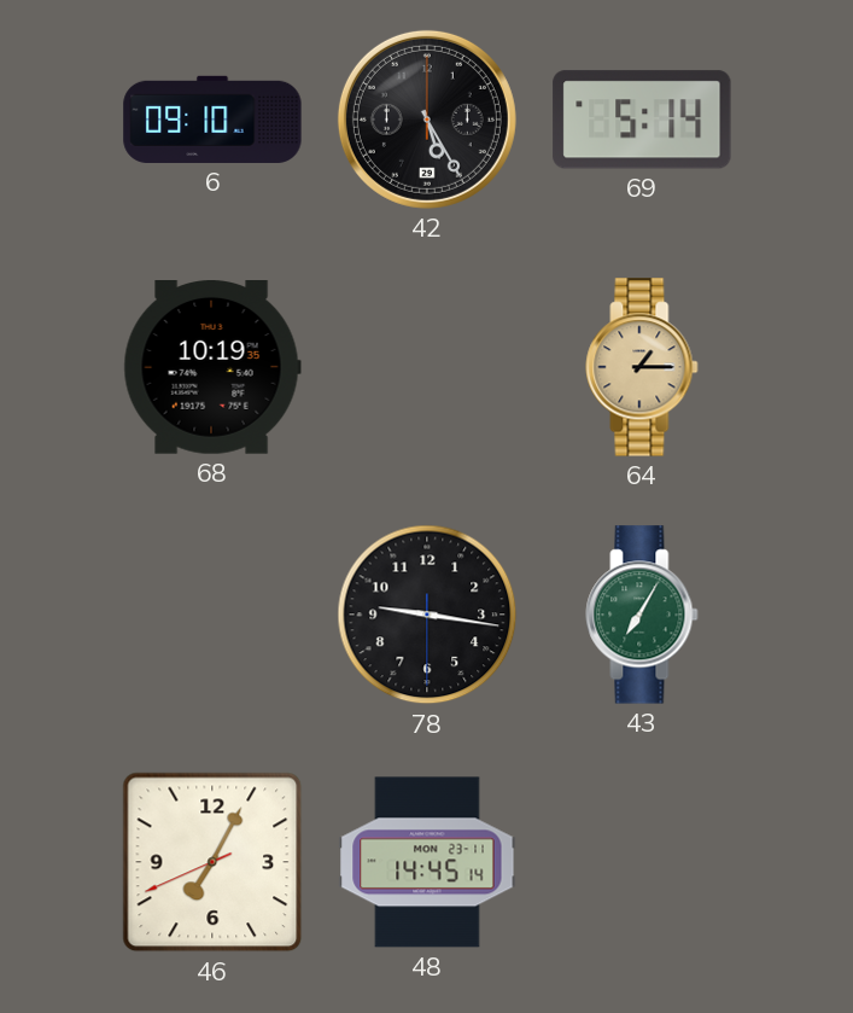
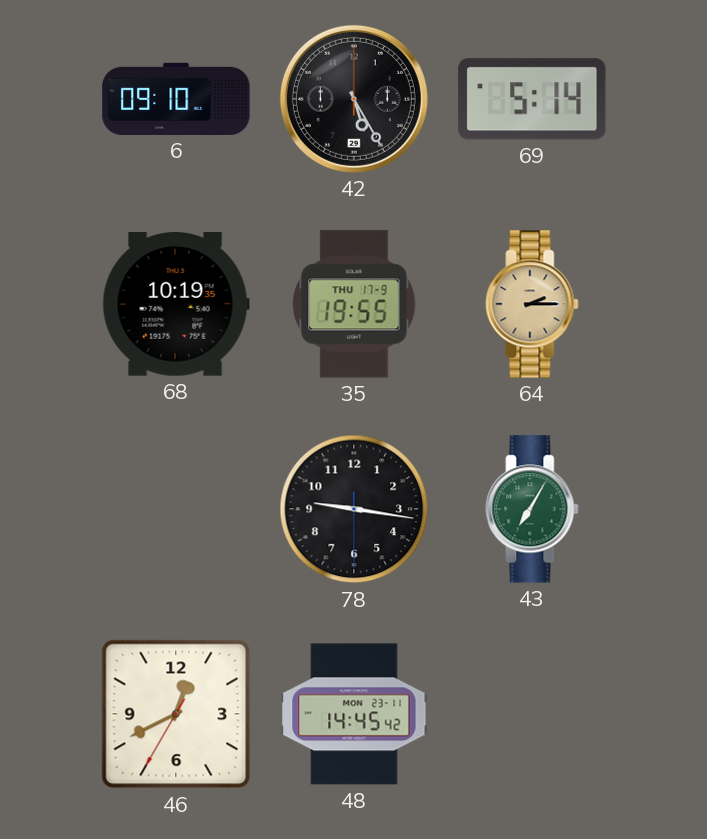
35: none -> 19:55 (354, 304)
64: 1:15 -> 2:15 (532, 304)
46: 7:04 -> 12:40 (176, 714)
48: 14:45:14 -> 14:45:42 (354, 714)
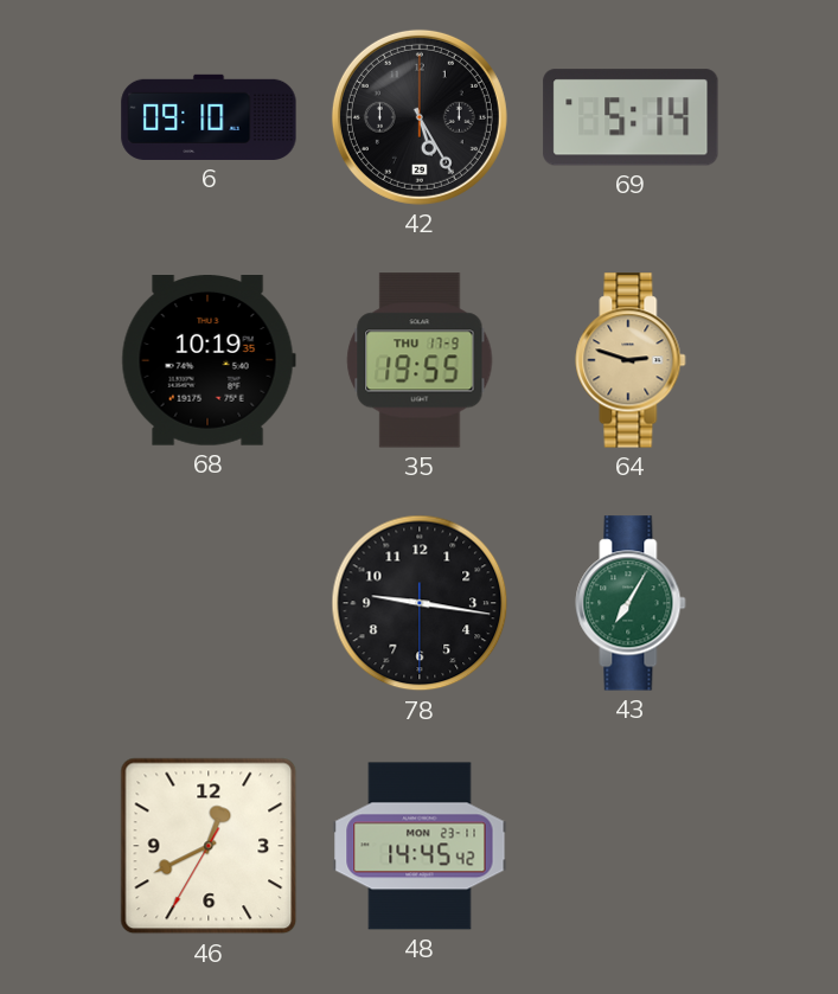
64: 2:15 -> 2:48 (631, 360)
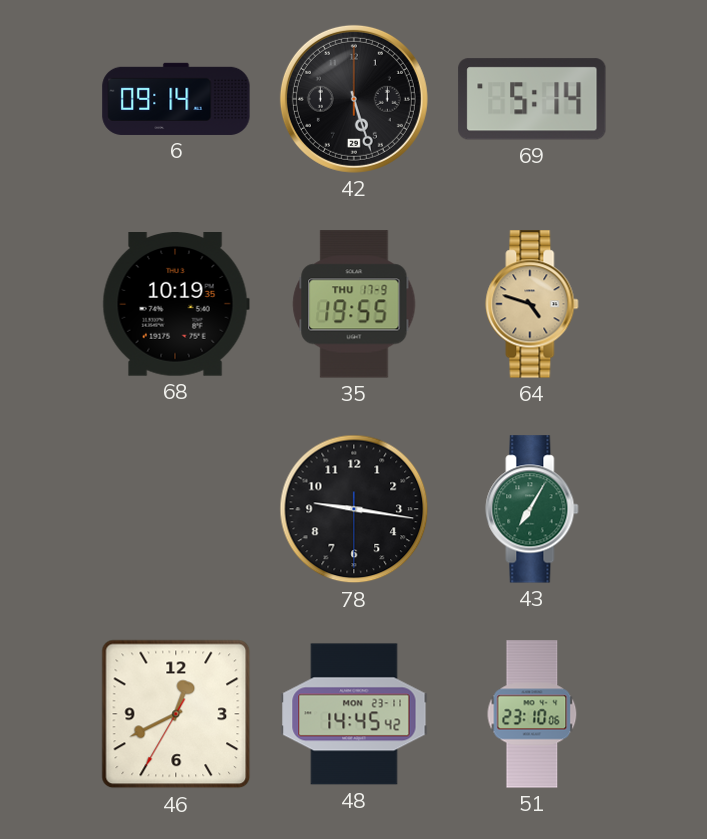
6: 09:10 -> 09:14 (176, 99)
42: 5:25 -> 5:27 (354, 99)
64: 2:48 -> 4:48 (532, 304)
51: none -> 23:10 (532, 714)
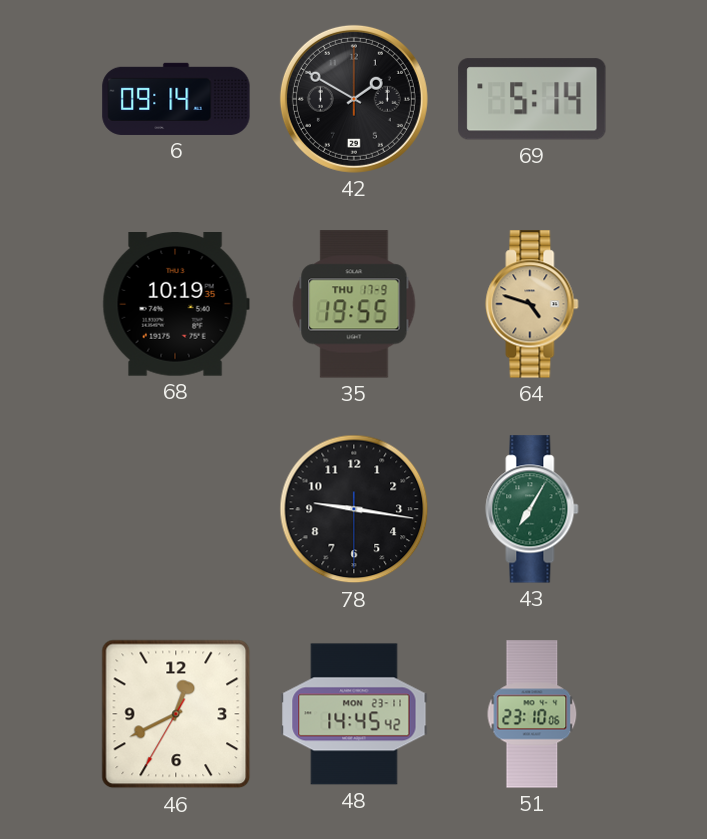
42: 5:27 -> 1:50 (354, 99)
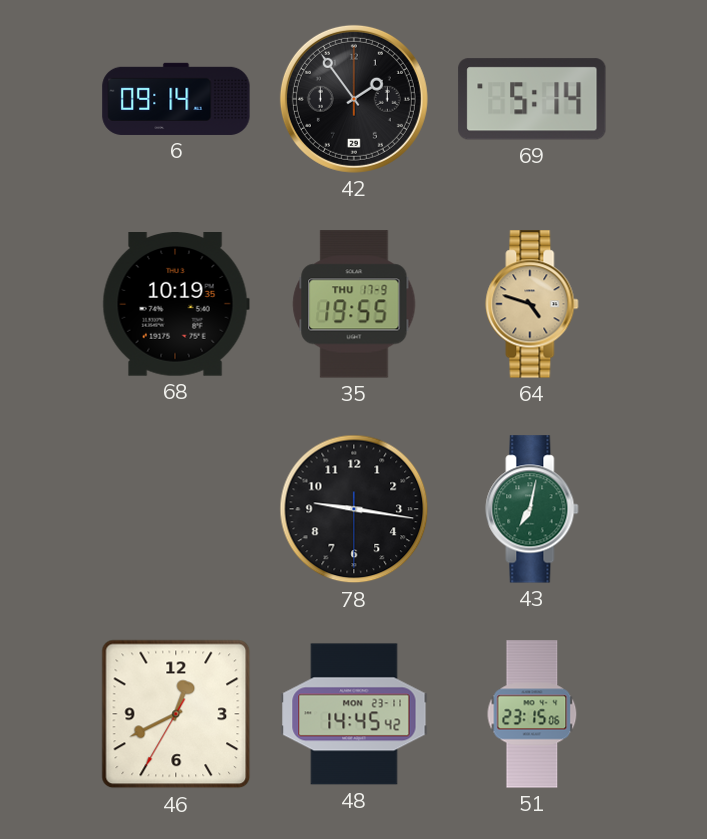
42: 1:50 -> 1:54 (354, 99)
43: 7:05 -> 7:02 (532, 509)
51: 23:10 -> 23:15 (532, 714)
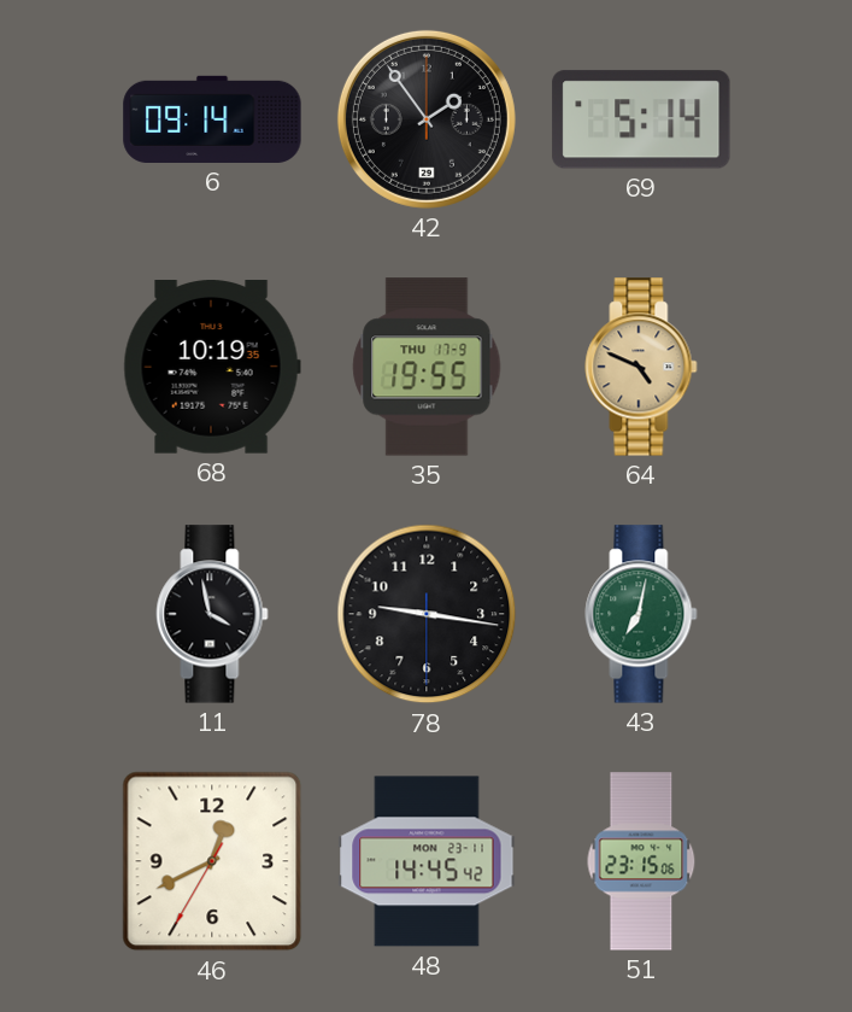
64: 4:48 -> 4:49 (641, 367)
11: none -> 3:58 (212, 614)
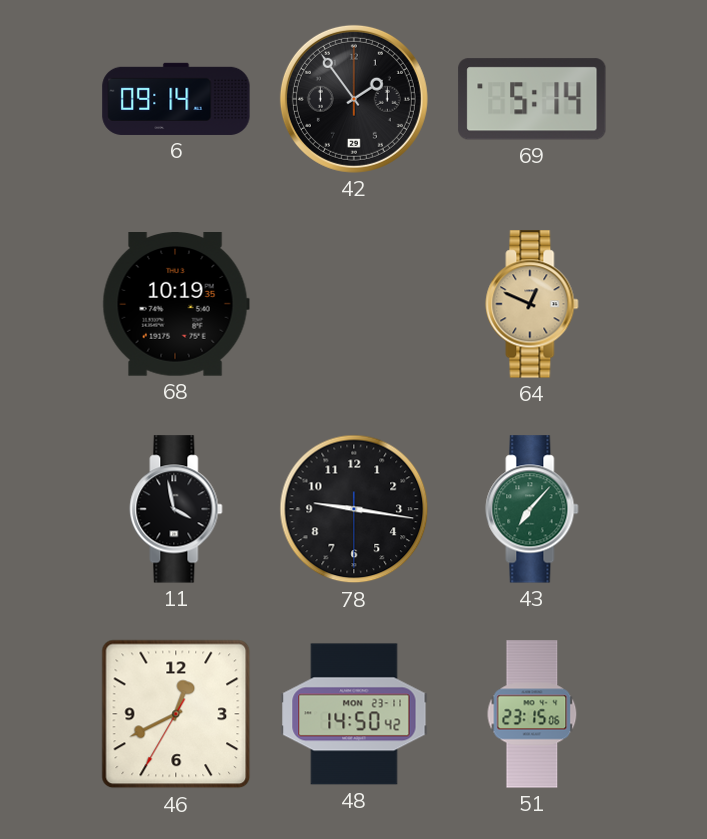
35: 19:55 -> none (427, 367)
64: 4:49 -> 12:49 (532, 304)
43: 7:02 -> 7:07 (532, 509)
48: 14:45 -> 14:50 (354, 714)
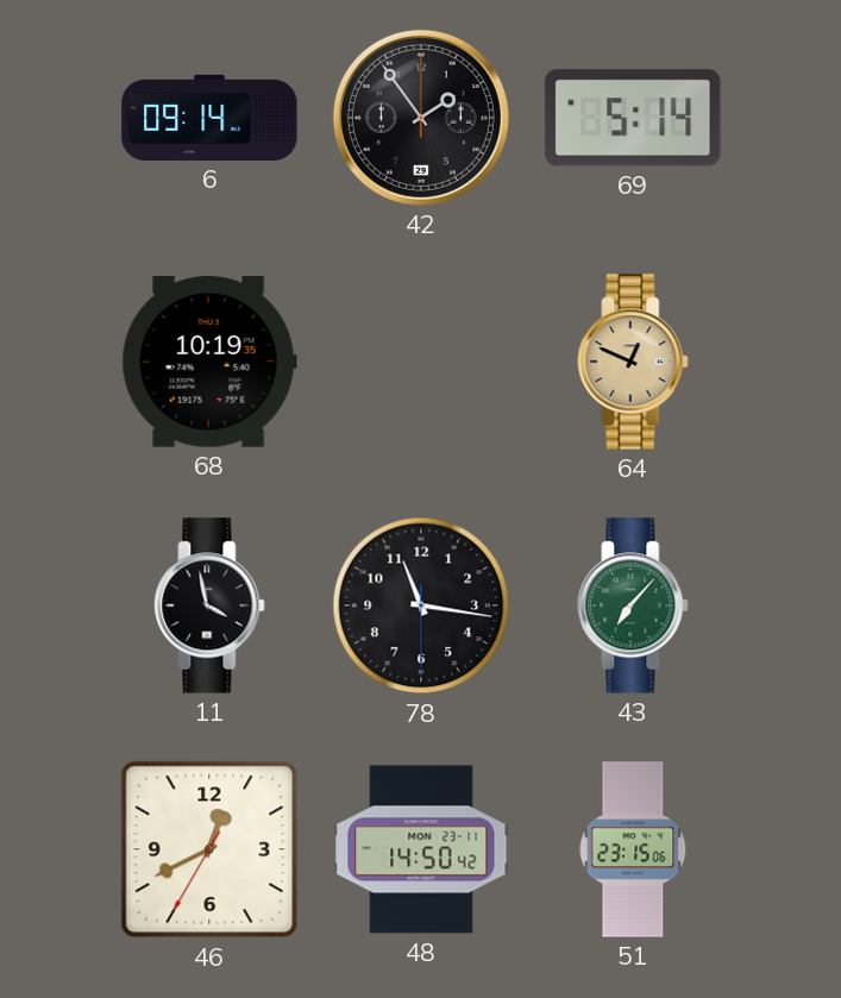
78: 9:16 -> 11:16 (421, 605)
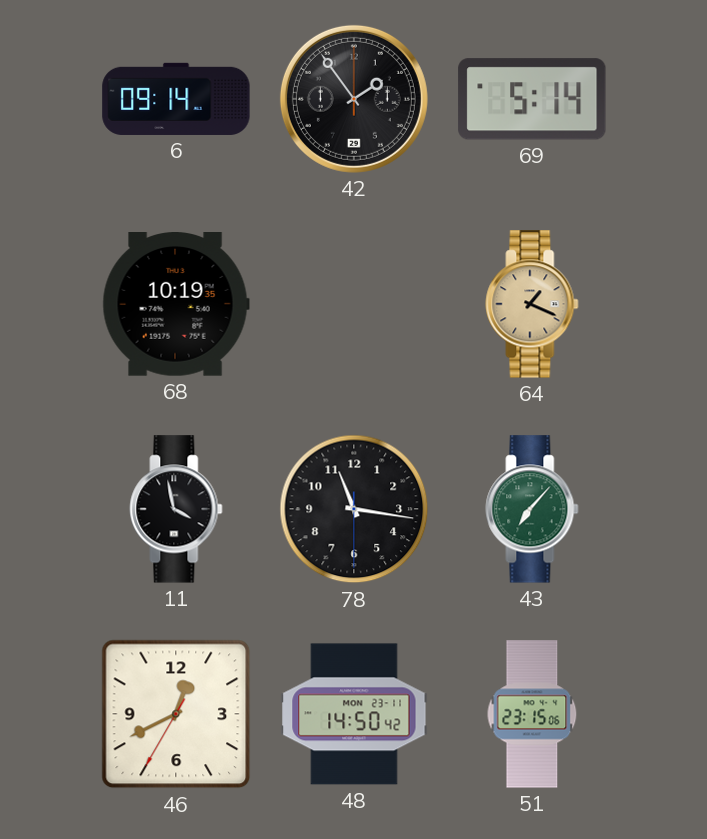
64: 12:49 -> 1:19 (532, 304)
